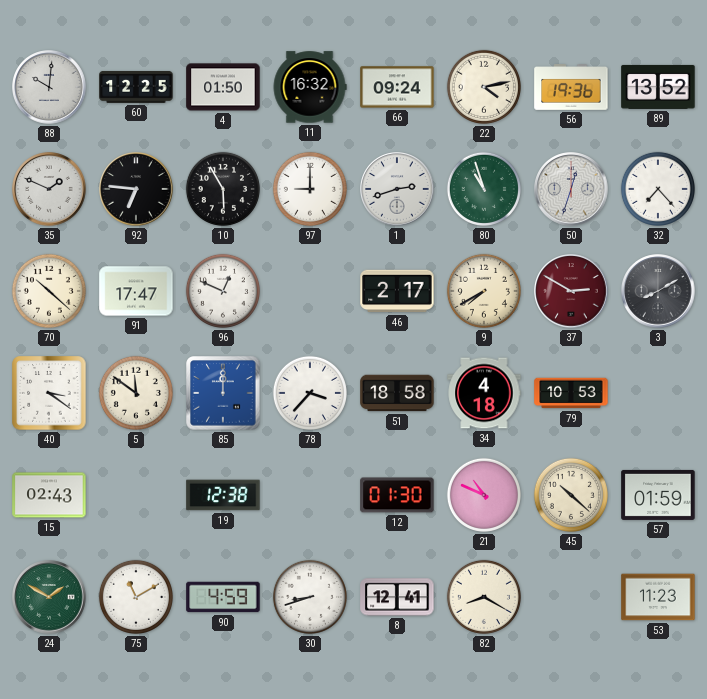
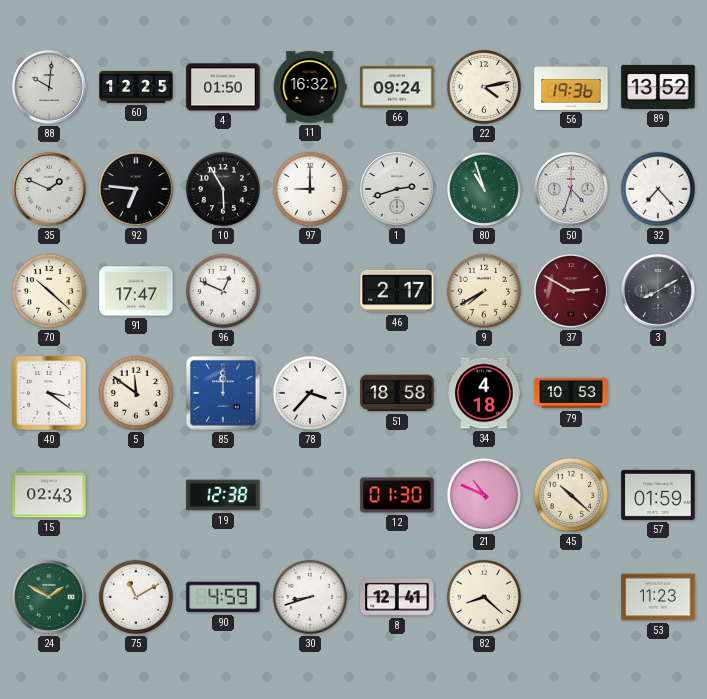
50: 12:33 -> 4:33 (571, 189)
82: 8:20 -> 8:22 (484, 597)
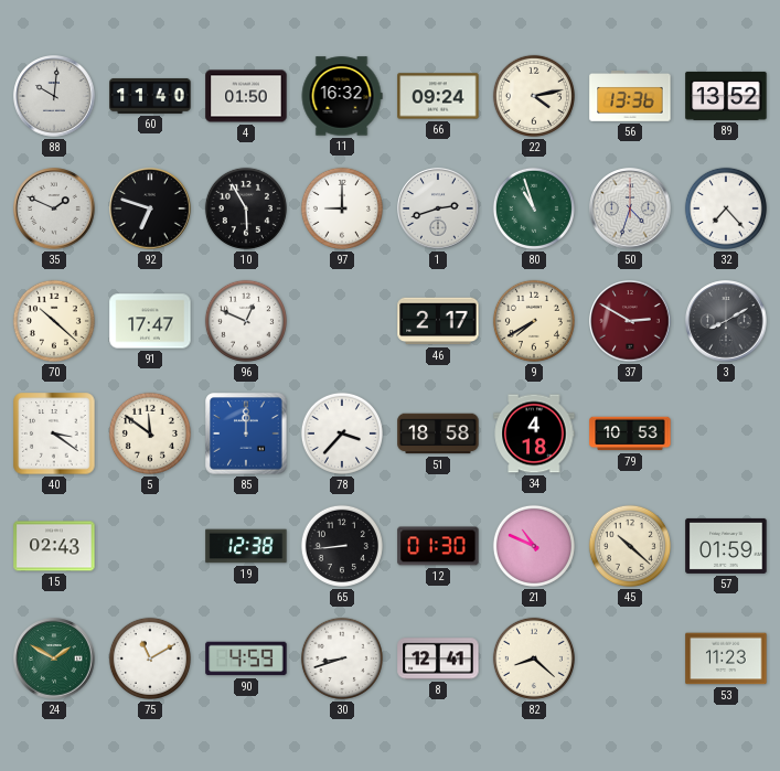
60: 12:25 -> 11:40 (150, 96)
56: 19:36 -> 13:36 (630, 97)
92: 6:46 -> 6:48 (150, 208)
65: none -> 8:44 (342, 546)
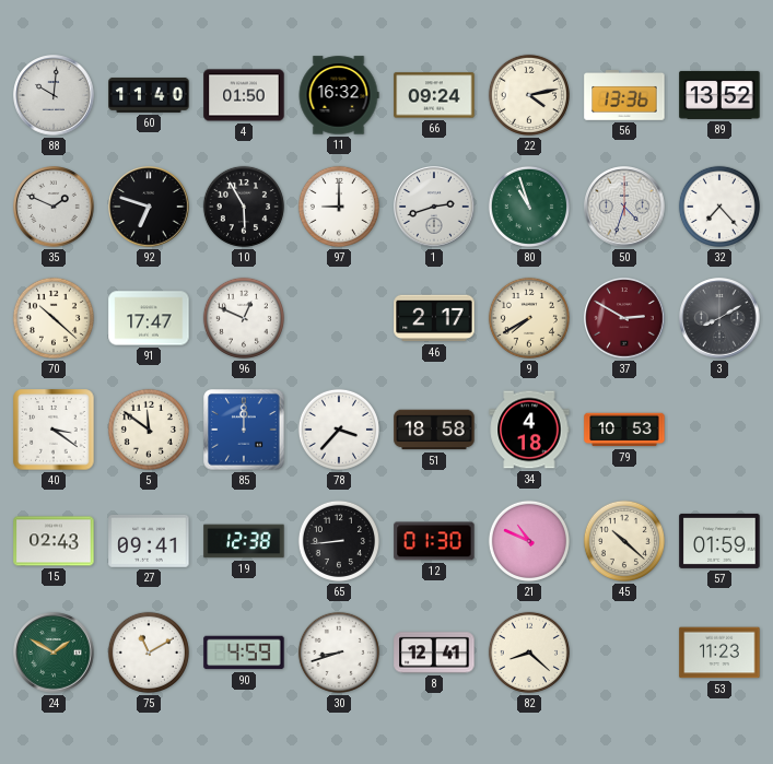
27: none -> 09:41 (149, 541)
